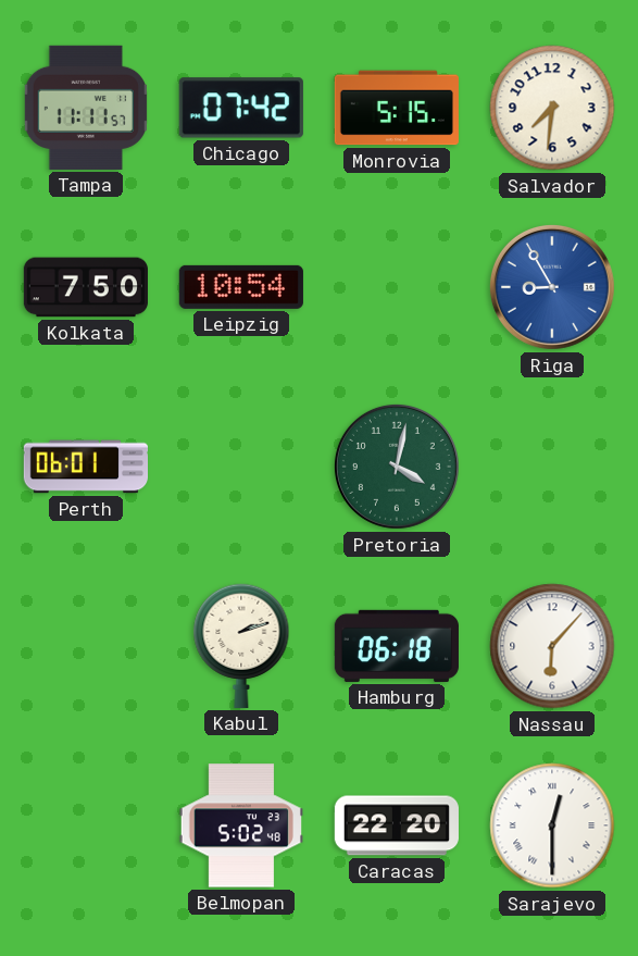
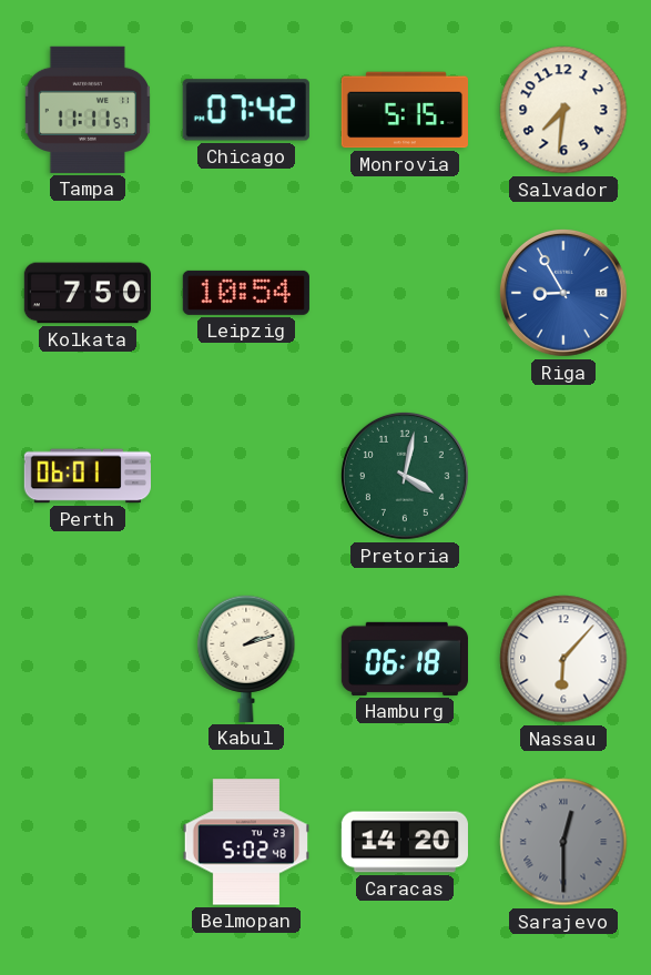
Caracas: 22:20 -> 14:20 (405, 842)
Sarajevo dial: white -> grey (563, 842)
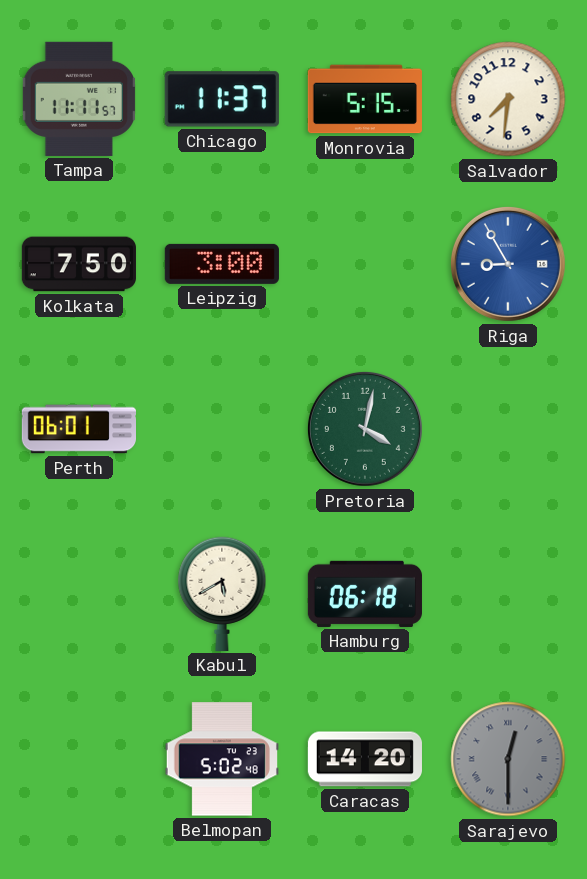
Chicago: 07:42 -> 11:37 (222, 99)
Leipzig: 10:54 -> 3:00 (222, 264)
Kabul: 2:12 -> 5:40 (222, 594)
Nassau: 6:07 -> none (563, 659)
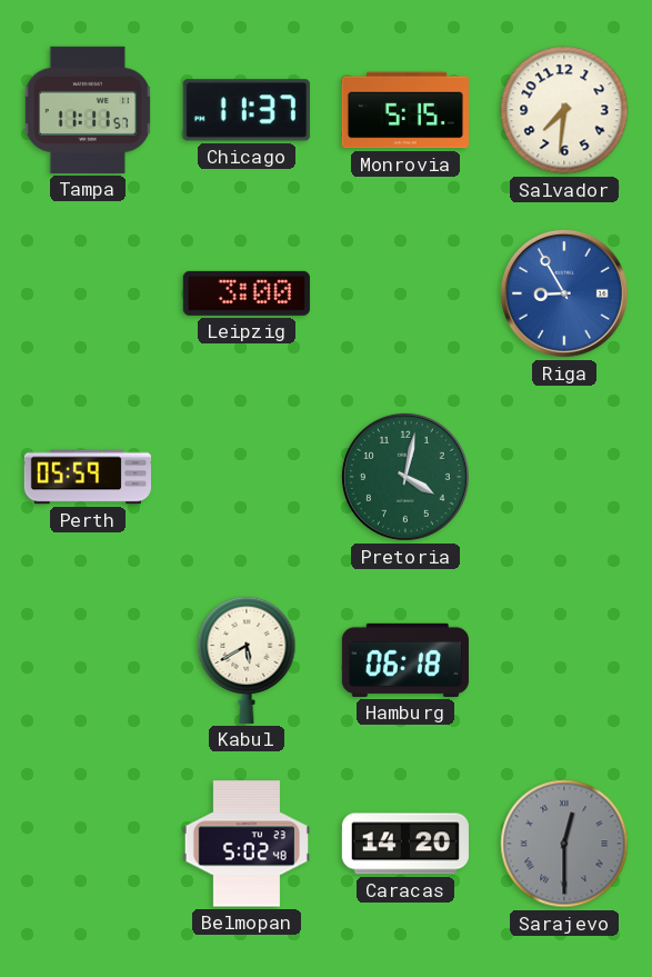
Kolkata: 7:50 -> none (78, 264)
Perth: 06:01 -> 05:59 (87, 477)
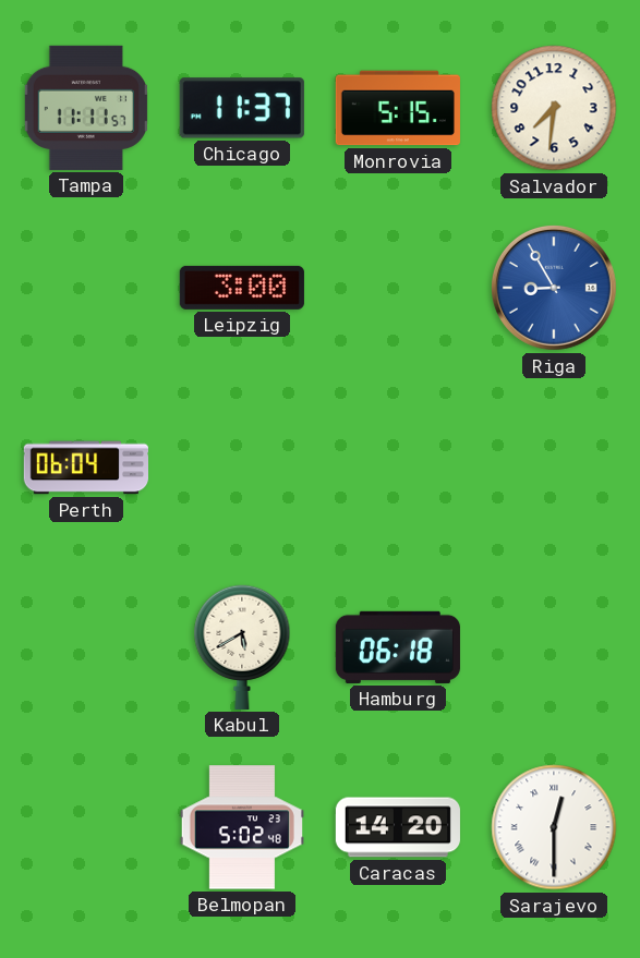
Perth: 05:59 -> 06:04 (85, 468)
Pretoria: 4:02 -> none (405, 477)
Sarajevo dial: grey -> white (554, 827)
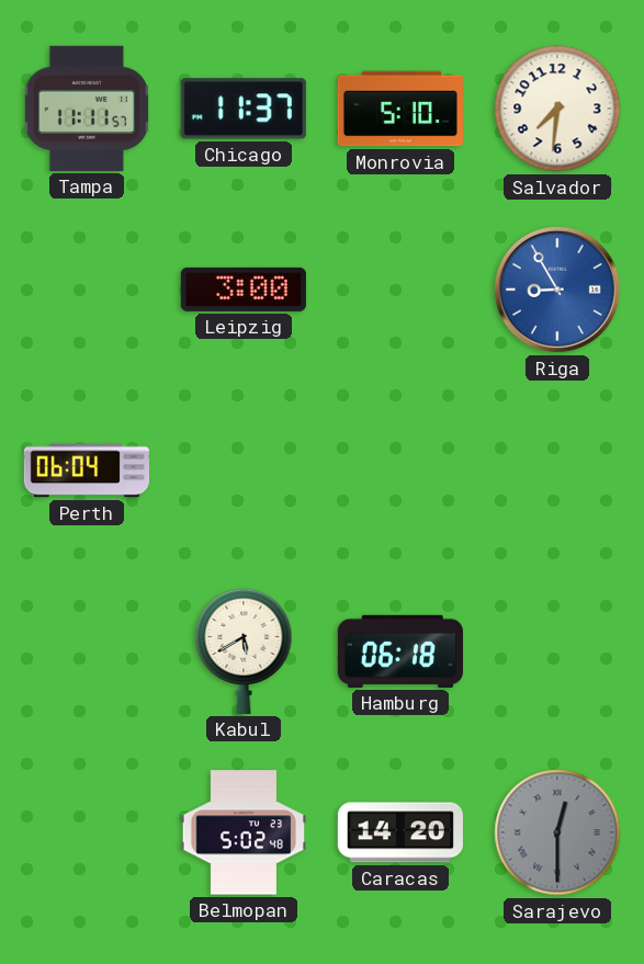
Monrovia: 5:15 -> 5:10 (400, 109)
Sarajevo dial: white -> grey (557, 832)
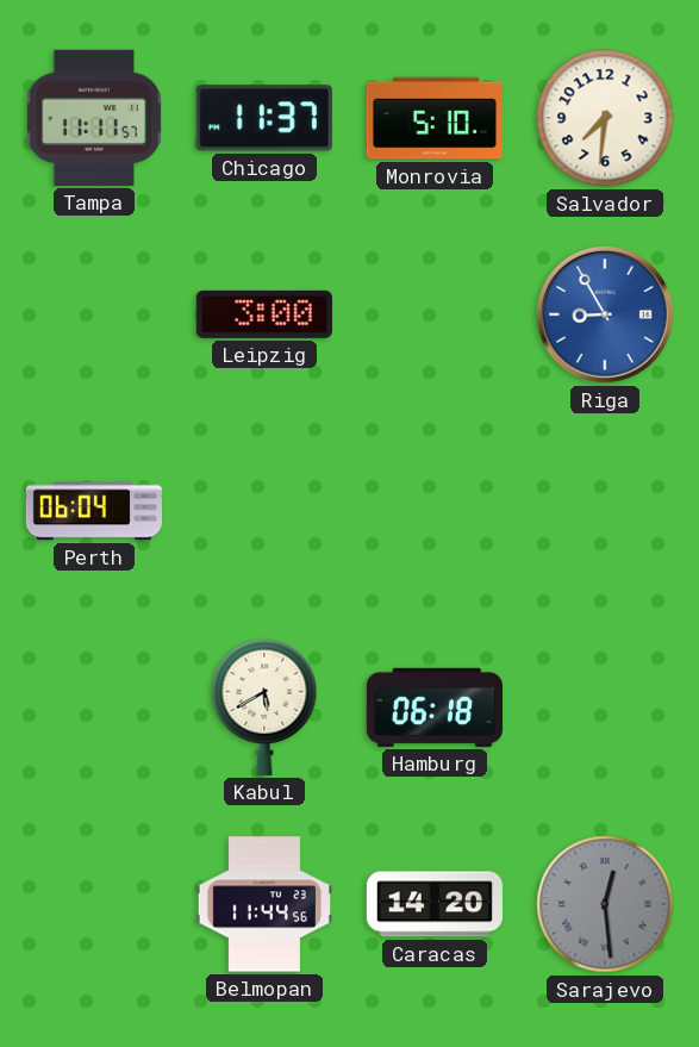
Belmopan: 5:02 -> 11:44 (264, 904)
Sarajevo: 12:30 -> 12:29 (605, 904)
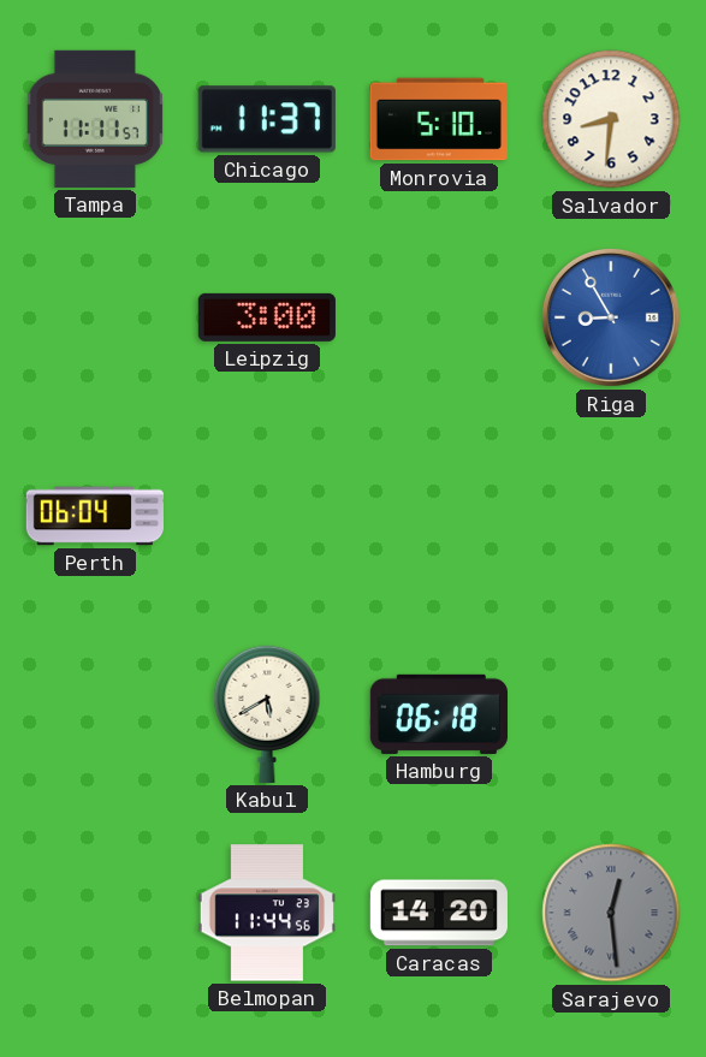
Salvador: 7:31 -> 8:31 (611, 119)
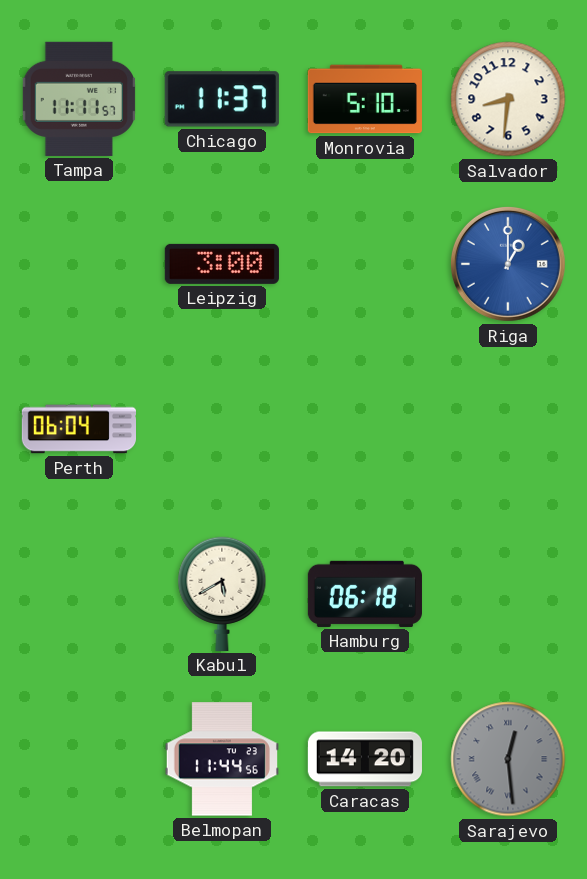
Riga: 8:55 -> 1:00 (508, 264)
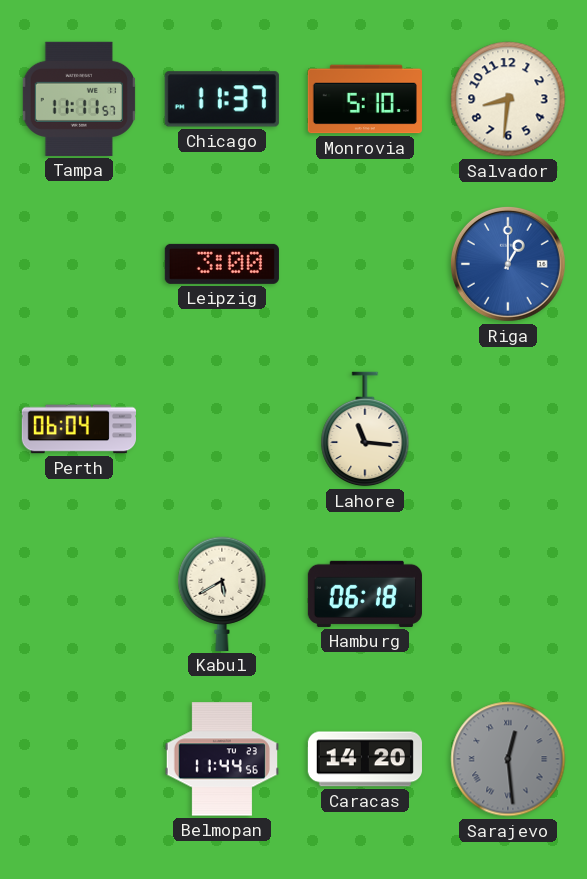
Lahore: none -> 11:16 (365, 429)
